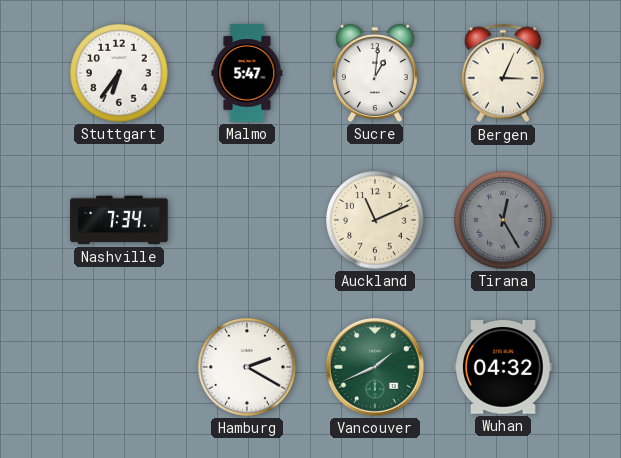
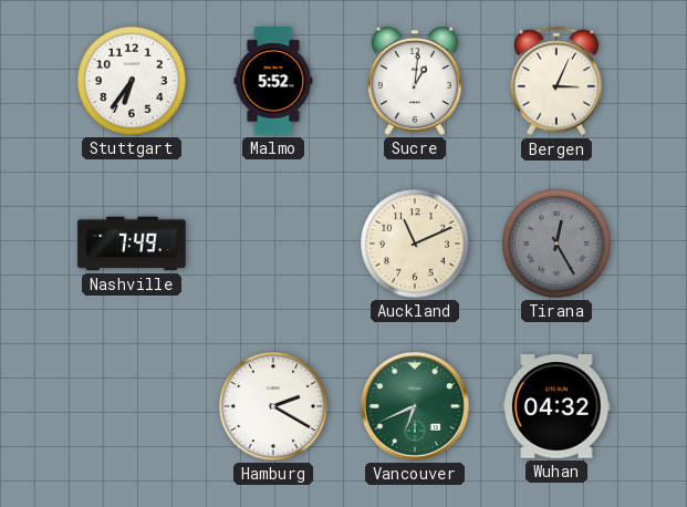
Malmo: 5:47 -> 5:52 (273, 81)
Nashville: 7:34 -> 7:49 (132, 244)
Vancouver: 1:41 -> 6:41 (415, 406)
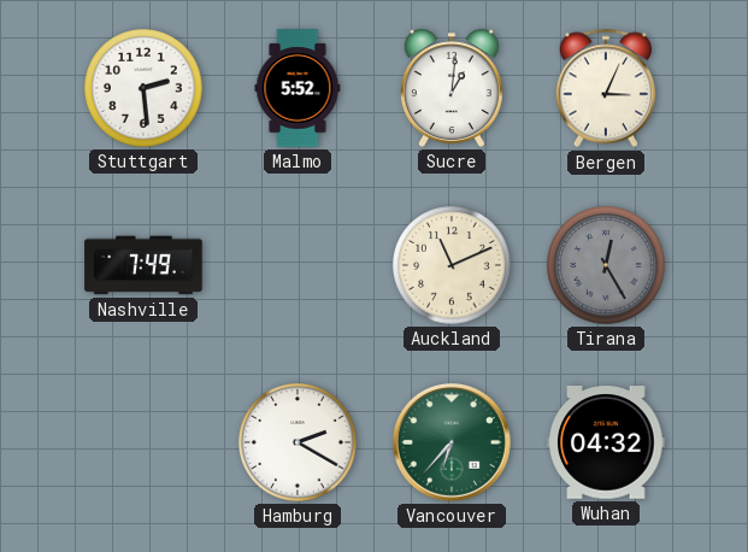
Stuttgart: 6:36 -> 2:29 (143, 88)
Vancouver: 6:41 -> 6:37 (452, 442)
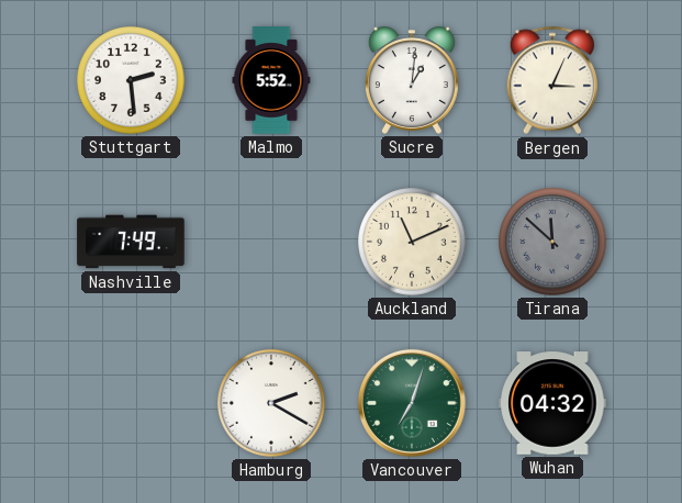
Tirana: 12:25 -> 11:52 (552, 242)
Vancouver: 6:37 -> 7:03 (412, 403)
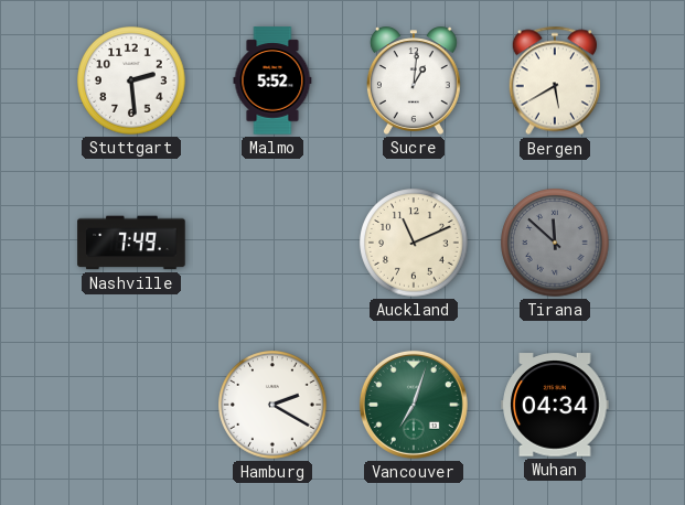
Bergen: 3:04 -> 5:40 (554, 80)
Wuhan: 04:32 -> 04:34 (555, 405)
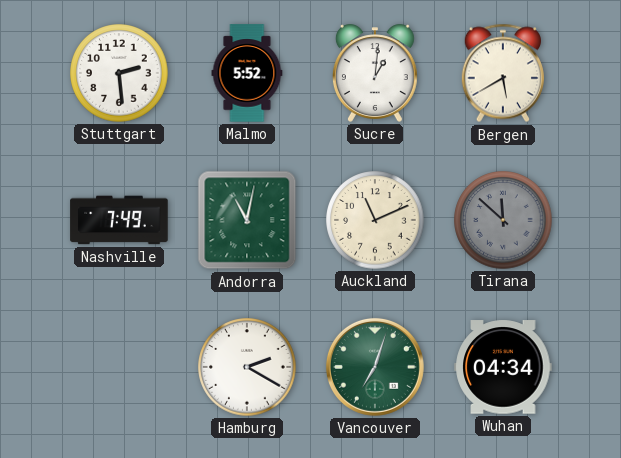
Andorra: none -> 11:02 (247, 220)
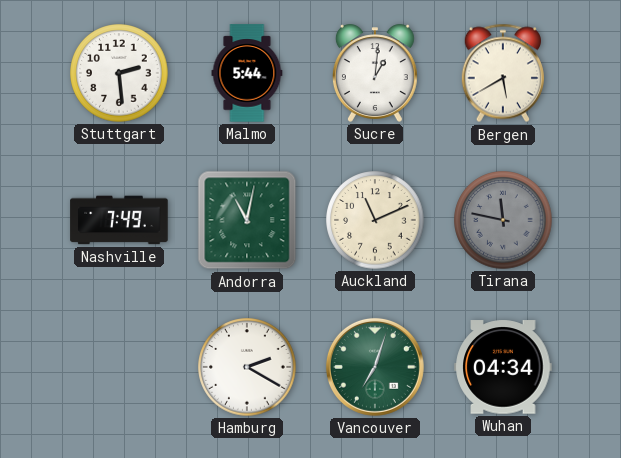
Malmo: 5:52 -> 5:44 (247, 73)
Tirana: 11:52 -> 11:47 (503, 220)
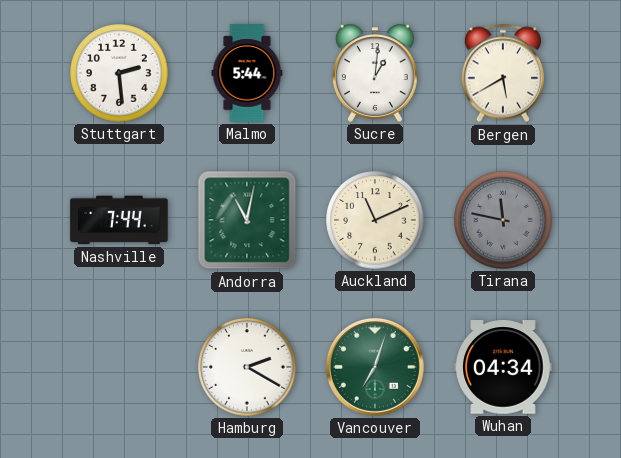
Nashville: 7:49 -> 7:44 (119, 220)
